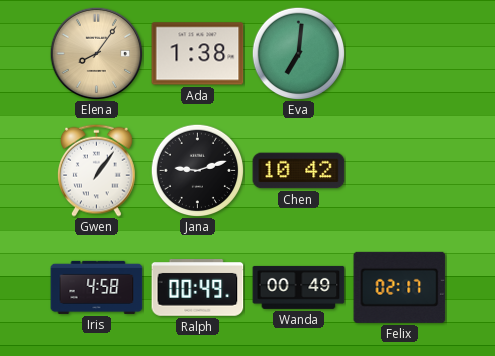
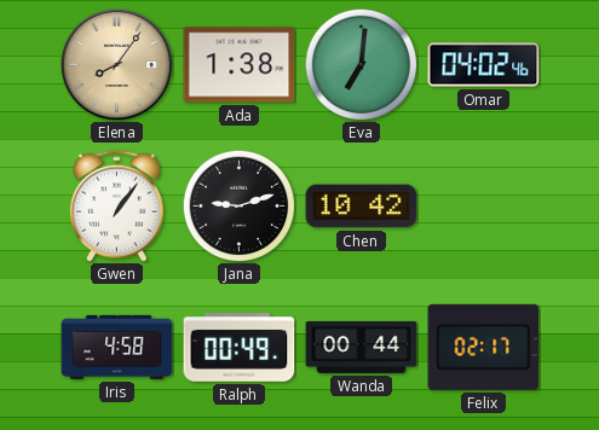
Omar: none -> 04:02 (484, 65)
Wanda: 00:49 -> 00:44 (362, 347)
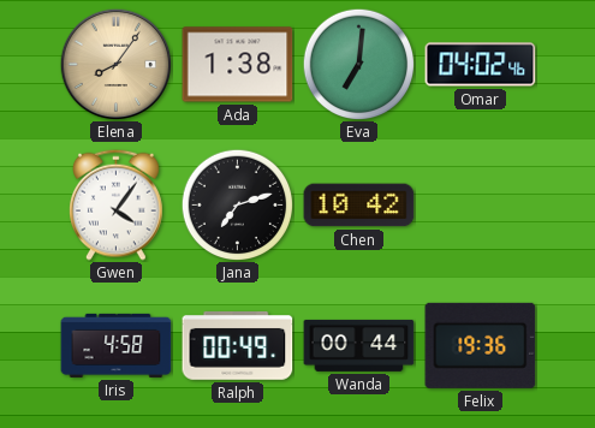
Gwen: 1:06 -> 4:06 (117, 204)
Jana: 9:12 -> 7:12 (237, 204)
Felix: 02:17 -> 19:36 (481, 345)
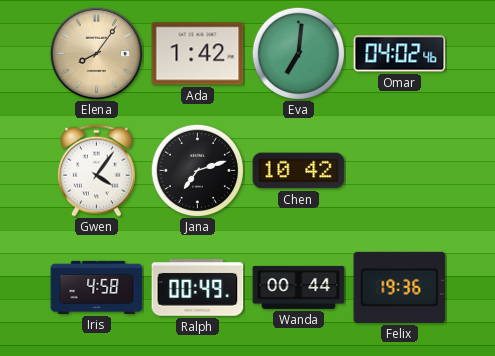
Ada: 1:38 -> 1:42 (198, 54)
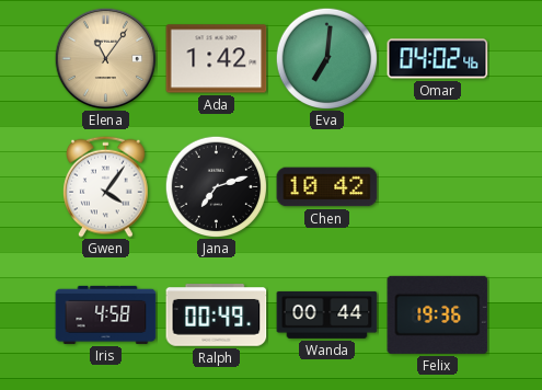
Elena: 8:06 -> 11:06 (105, 58)
